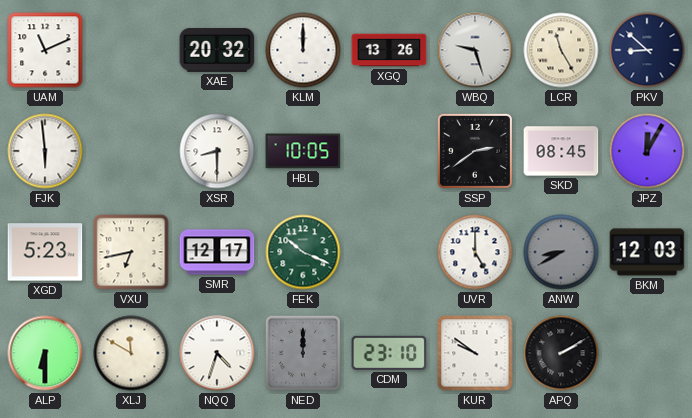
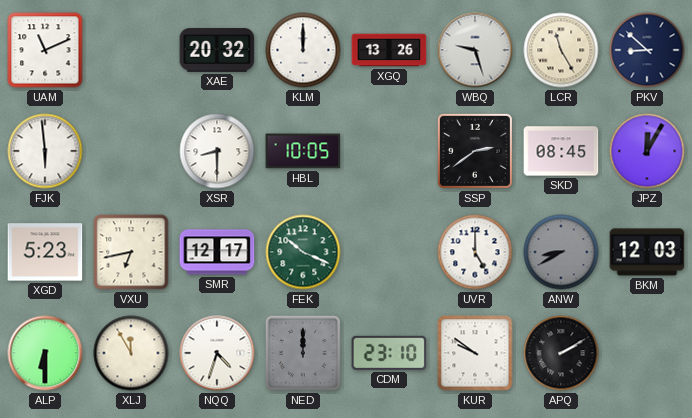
XLJ: 11:50 -> 11:55 (131, 353)
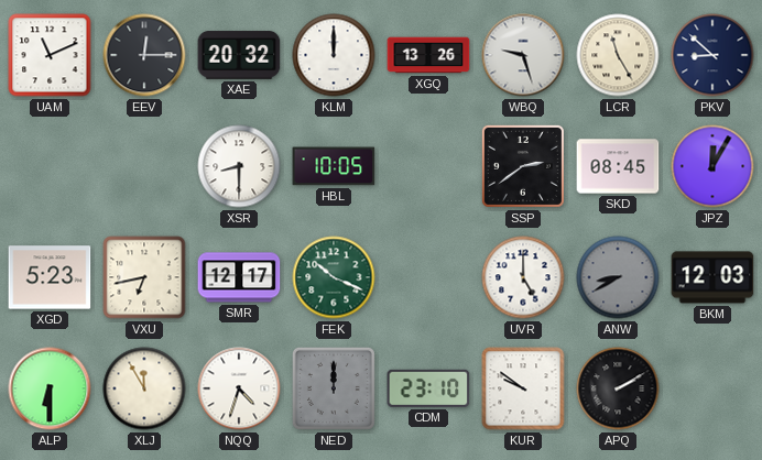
EEV: none -> 12:15 (144, 55)
FJK: 5:59 -> none (45, 151)
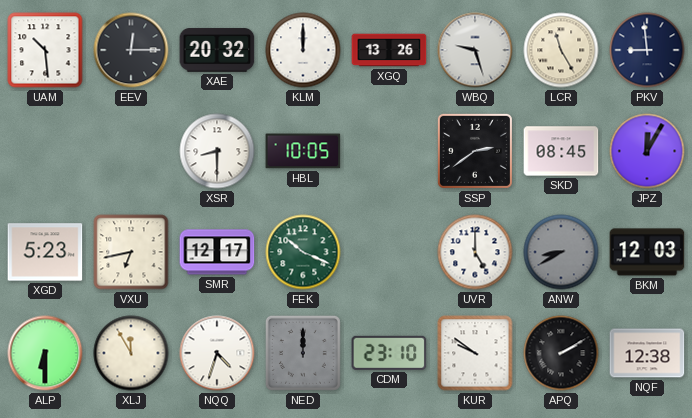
UAM: 11:11 -> 10:29 (45, 50)
PKV: 8:52 -> 8:59 (647, 50)
NQF: none -> 12:38 (647, 353)
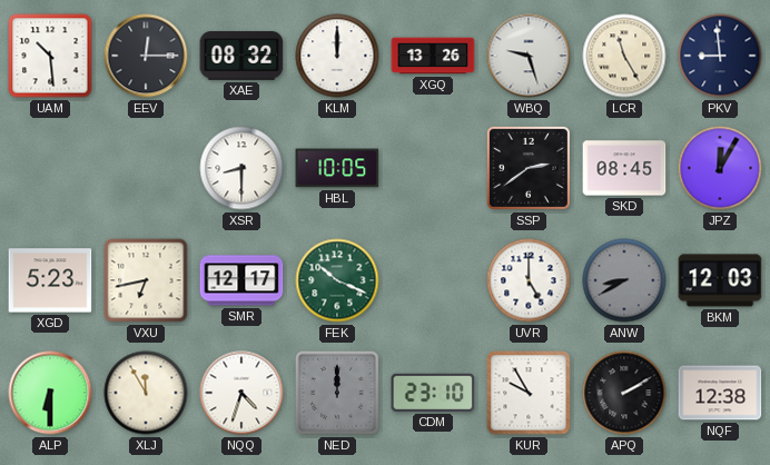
XAE: 20:32 -> 08:32 (241, 56)
KUR: 9:51 -> 9:55 (529, 393)
